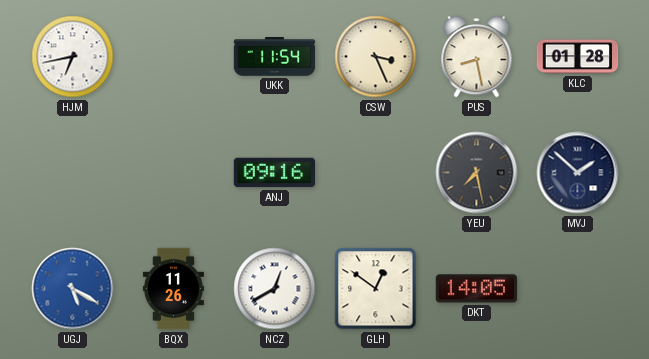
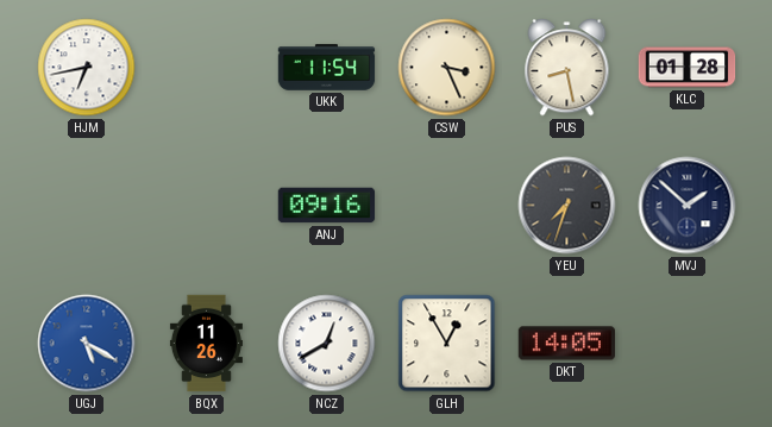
YEU: 7:28 -> 7:33 (567, 206)
GLH: 12:51 -> 12:55 (447, 344)
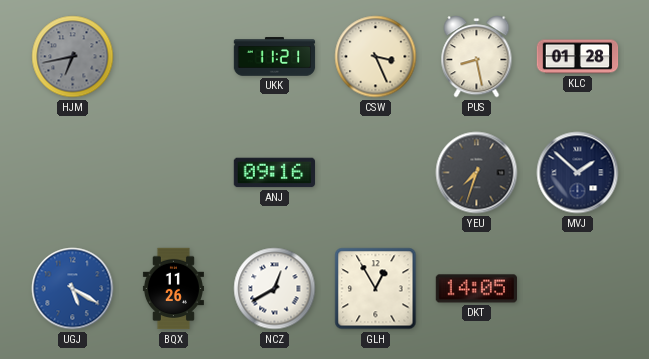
HJM dial: white -> grey (73, 57)
UKK: 11:54 -> 11:21 (275, 57)
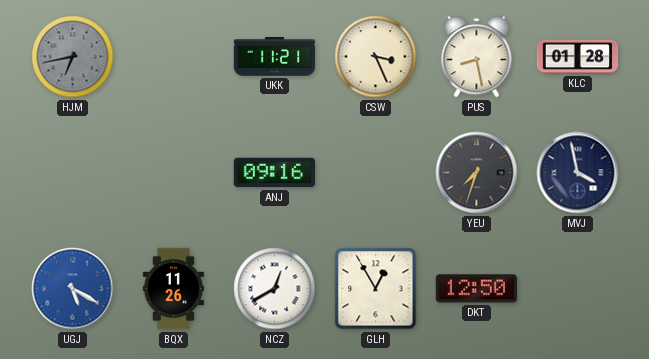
MVJ: 1:52 -> 3:58 (578, 173)
DKT: 14:05 -> 12:50 (477, 289)
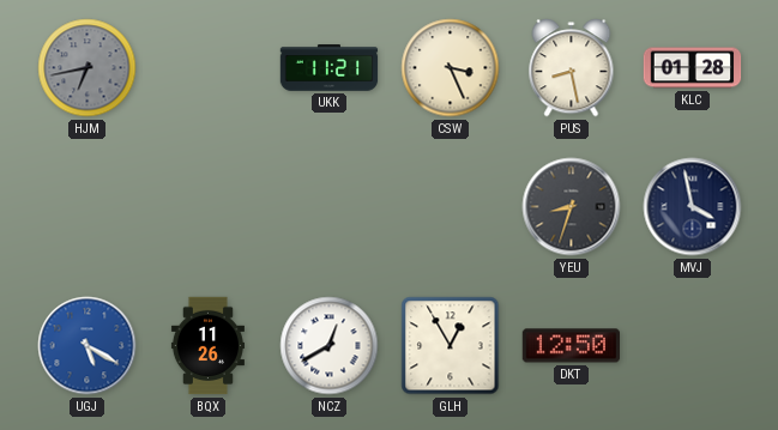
ANJ: 09:16 -> none (275, 173)
YEU: 7:33 -> 8:33 (572, 207)
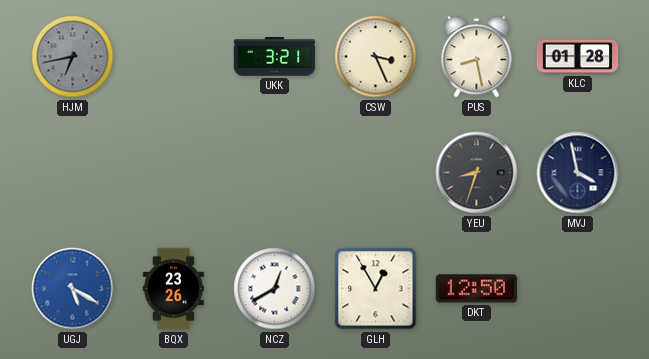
UKK: 11:21 -> 3:21 (275, 57)
BQX: 11:26 -> 23:26 (173, 289)
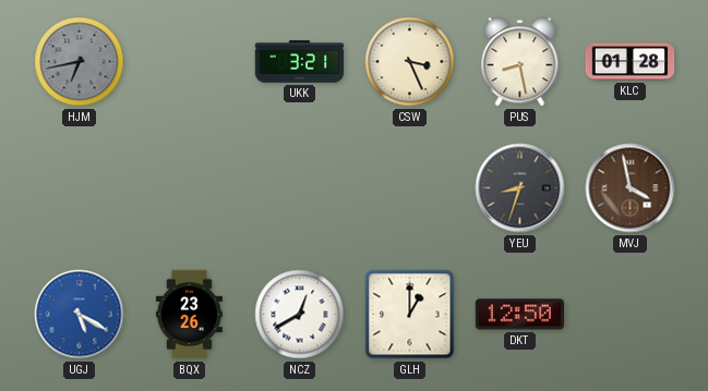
MVJ dial: navy -> brown (631, 188)
GLH: 12:55 -> 1:00 (410, 315)
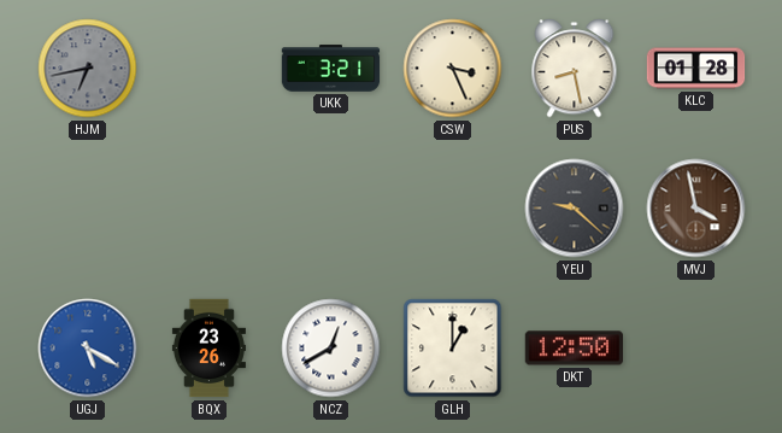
YEU: 8:33 -> 9:22 (575, 209)
